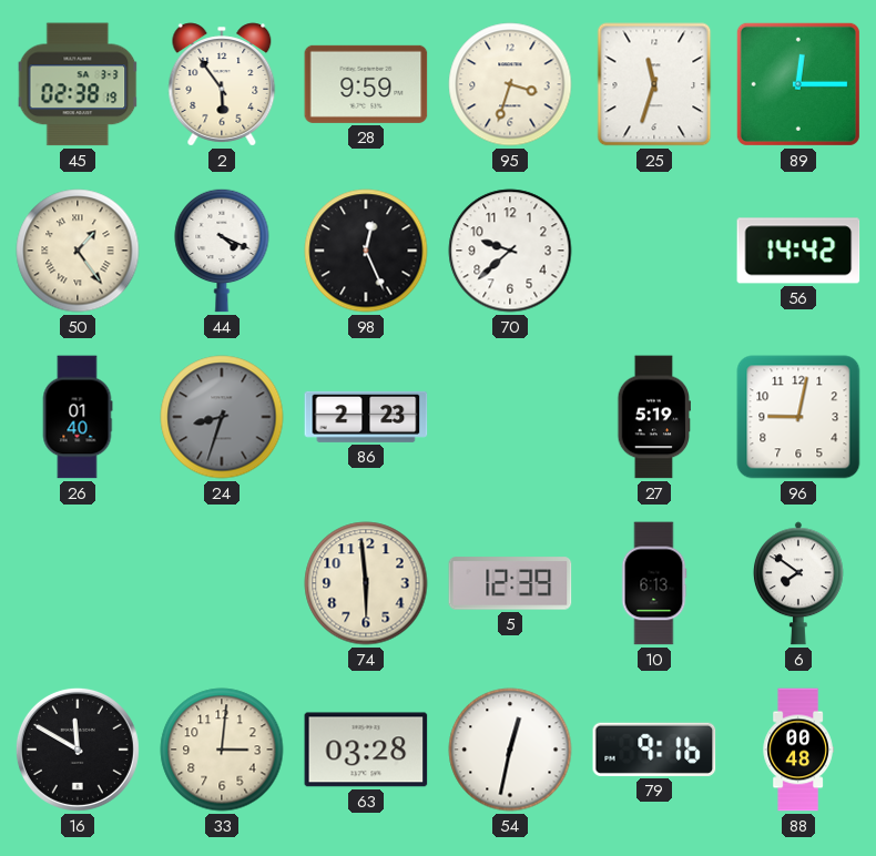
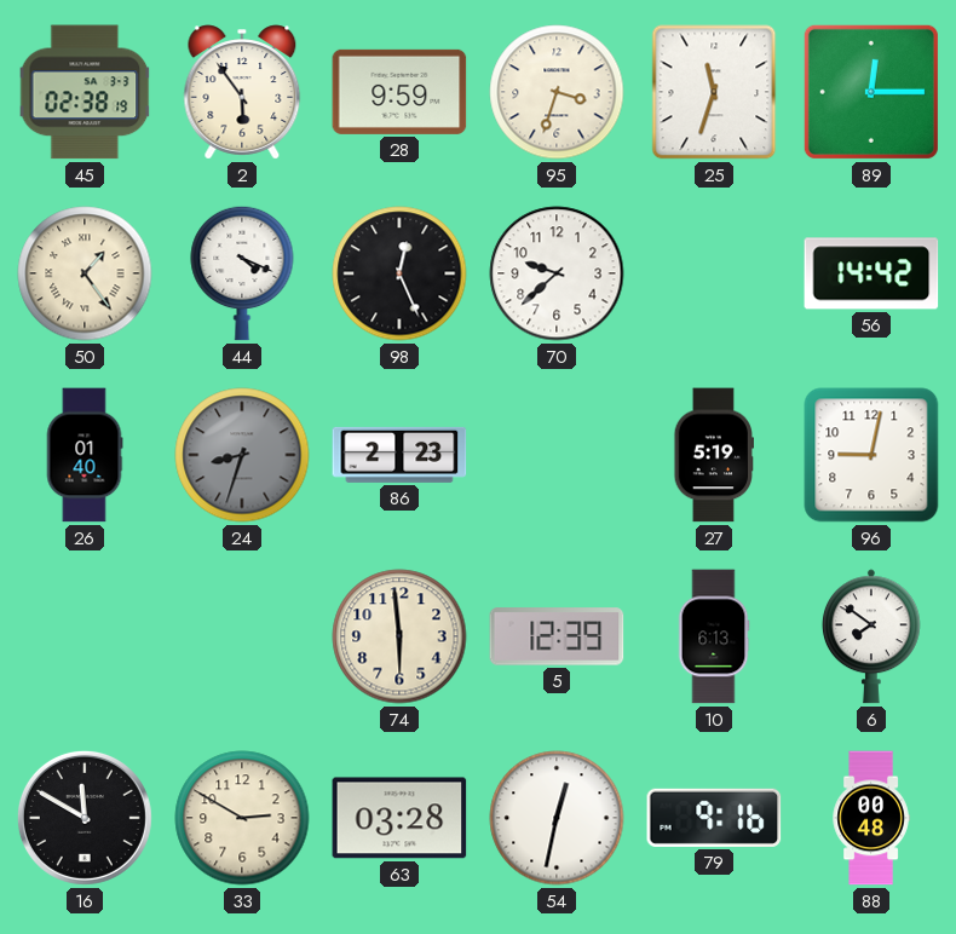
33: 3:01 -> 2:50 (242, 818)
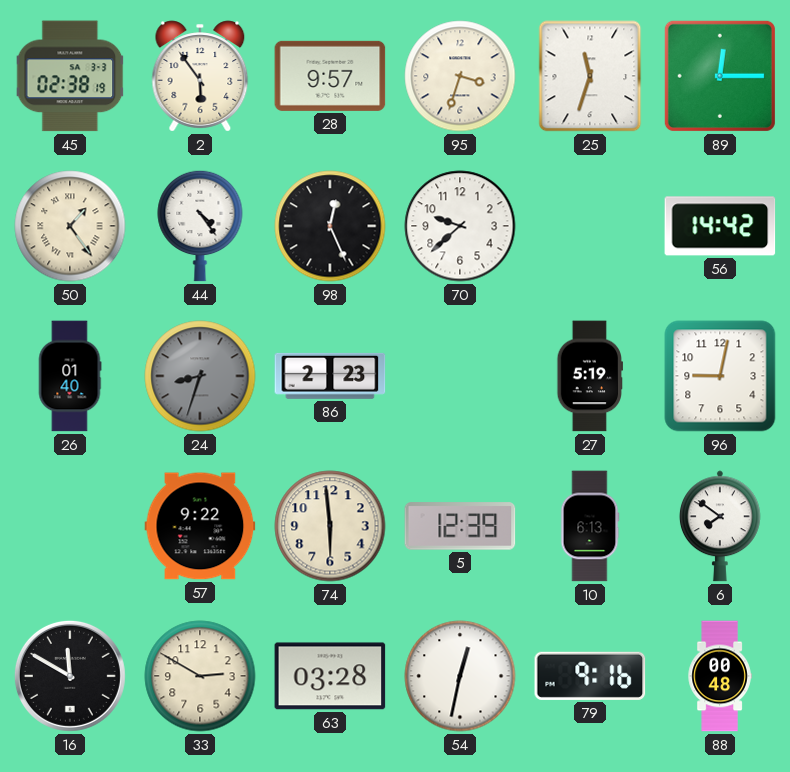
28: 9:59 -> 9:57 (330, 76)
44: 4:19 -> 4:24 (200, 226)
57: none -> 9:22 (200, 526)
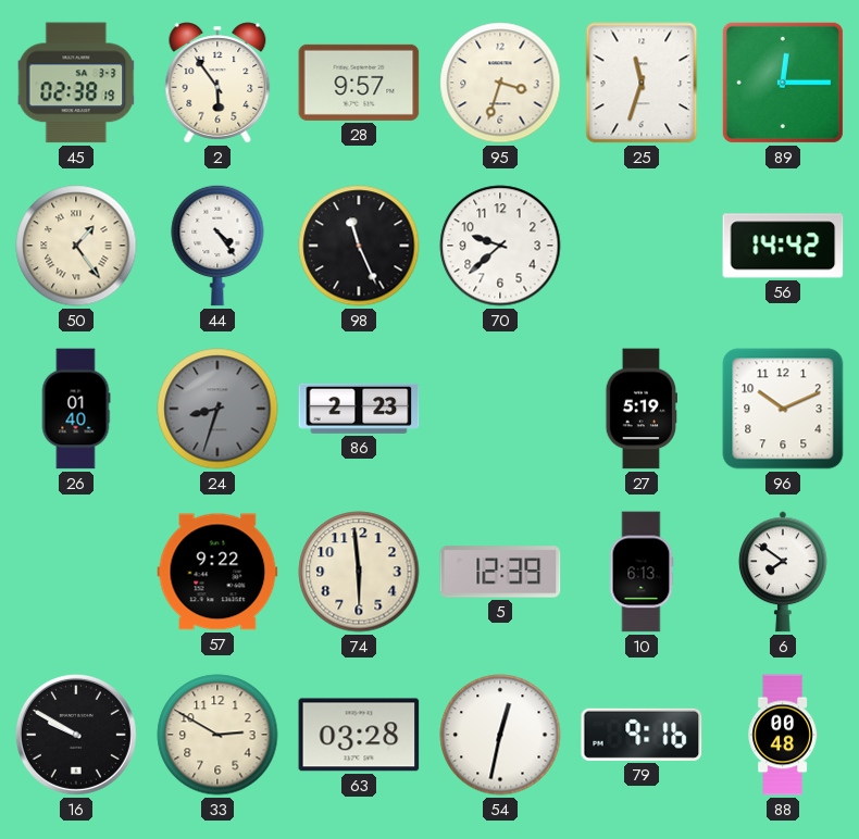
98: 12:26 -> 11:26 (359, 246)
96: 9:02 -> 10:11 (783, 409)
16: 11:50 -> 9:50 (76, 735)
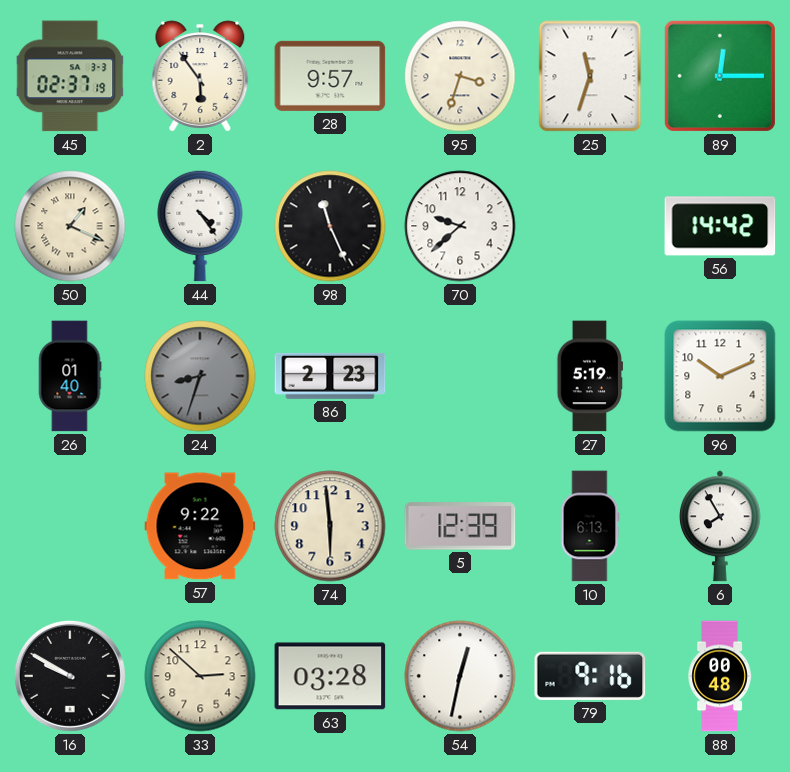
45: 02:38 -> 02:37 (70, 76)
50: 1:24 -> 1:19 (70, 226)
6: 7:51 -> 7:55 (720, 526)
33: 2:50 -> 2:52 (200, 676)
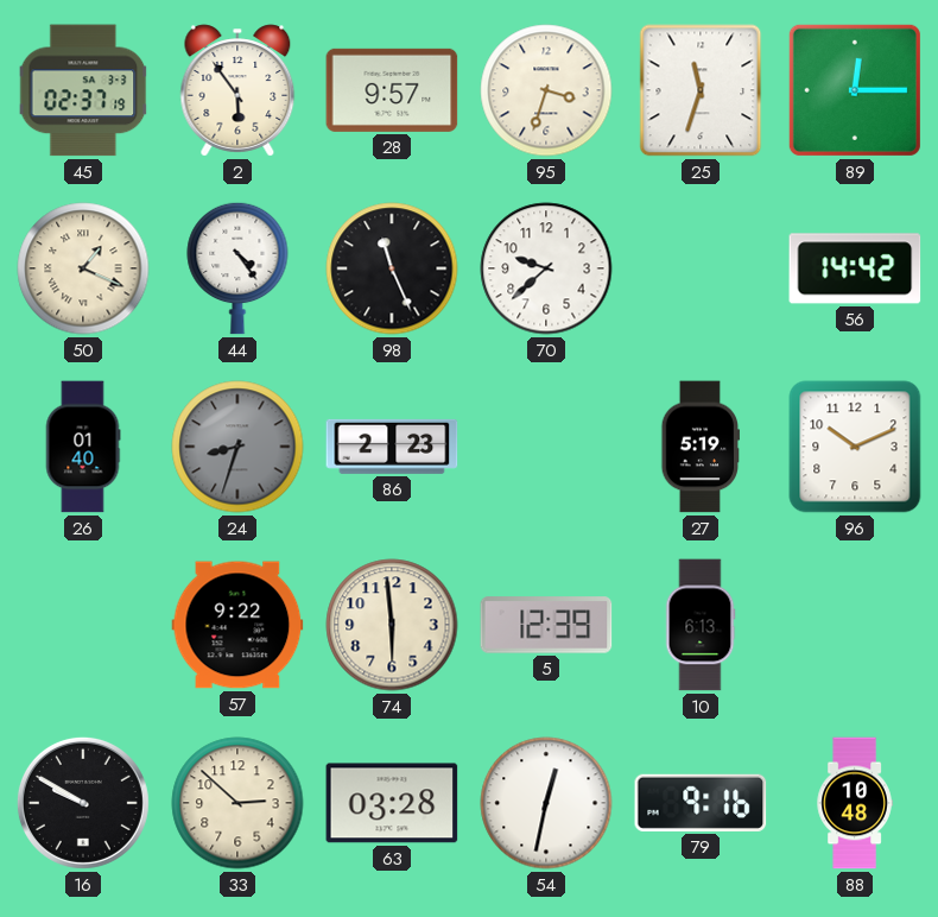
6: 7:55 -> none (720, 526)
88: 00:48 -> 10:48 (855, 803)
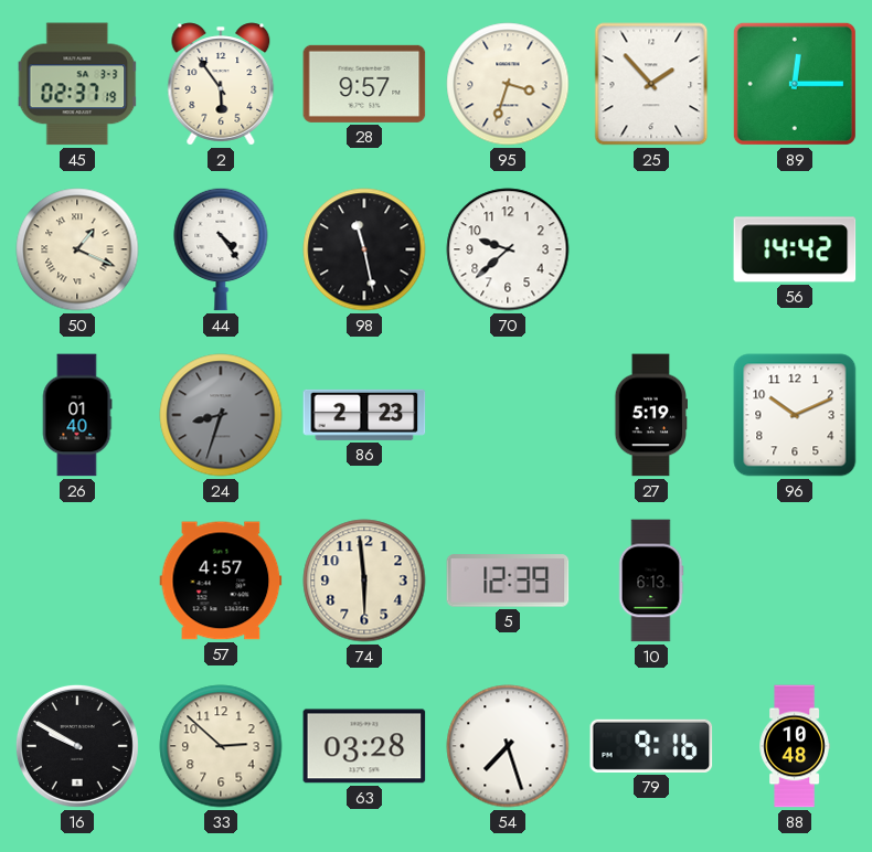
25: 11:33 -> 1:53 (651, 84)
98: 11:26 -> 11:28 (364, 249)
57: 9:22 -> 4:57 (221, 581)
54: 12:32 -> 7:27 (508, 746)
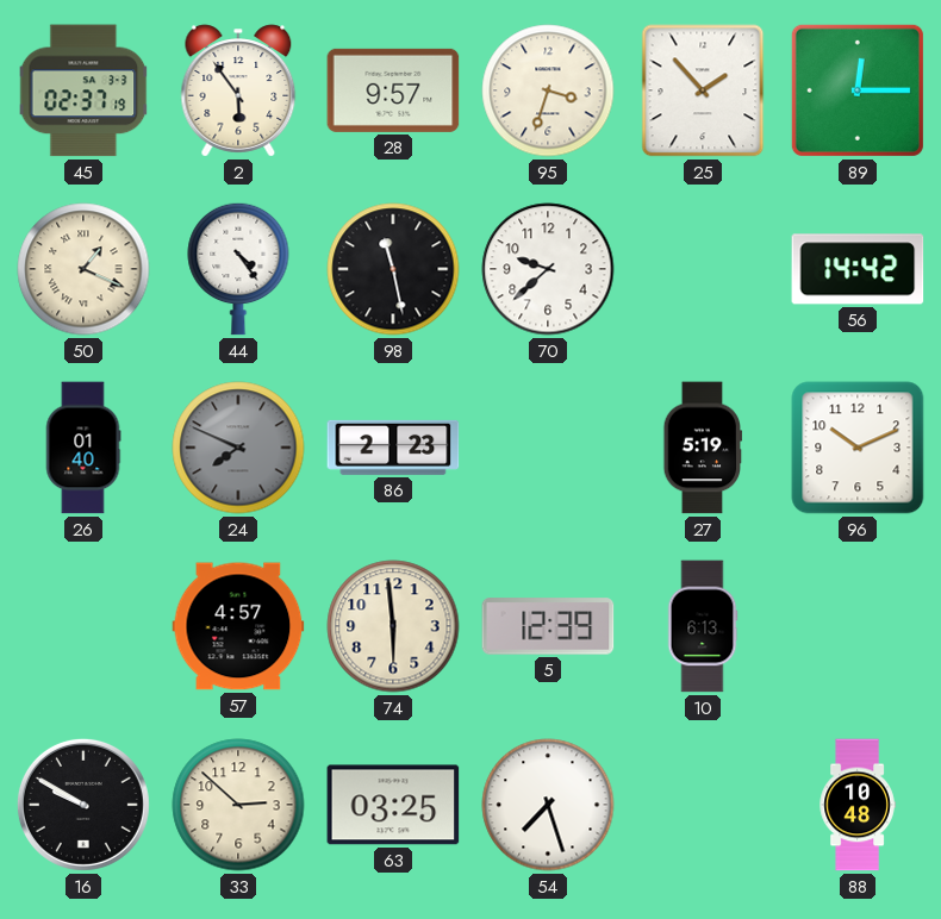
24: 8:33 -> 7:49 (238, 448)
63: 03:28 -> 03:25 (393, 805)
79: 9:16 -> none (651, 746)
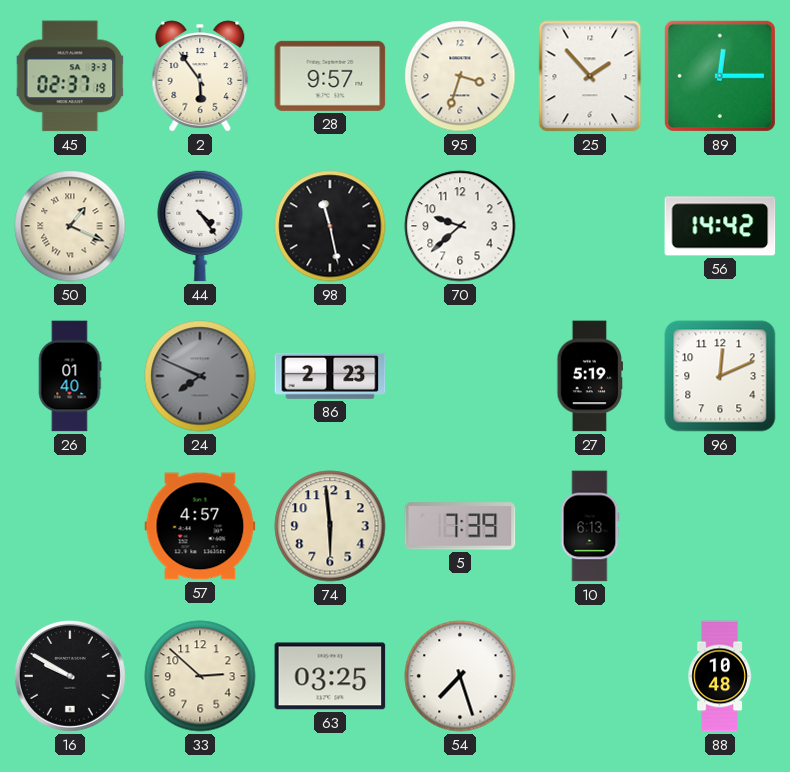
96: 10:11 -> 12:11 (720, 376)
5: 12:39 -> 7:39 (460, 526)
